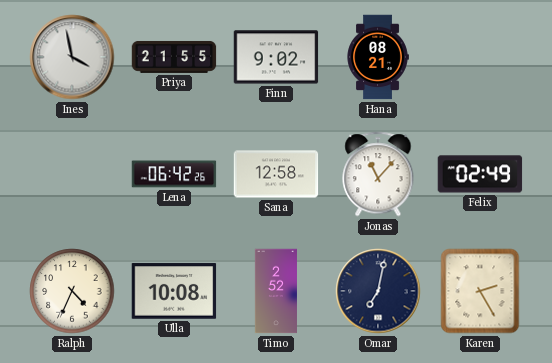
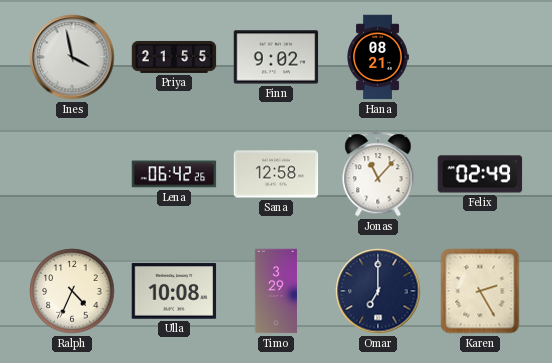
Timo: 2:52 -> 3:29 (276, 291)
Omar: 7:02 -> 7:00 (378, 291)
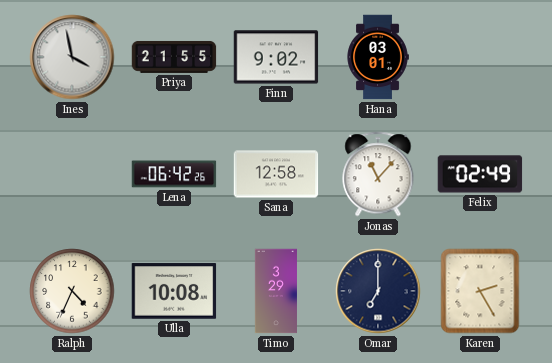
Hana: 08:21 -> 03:01 (378, 57)
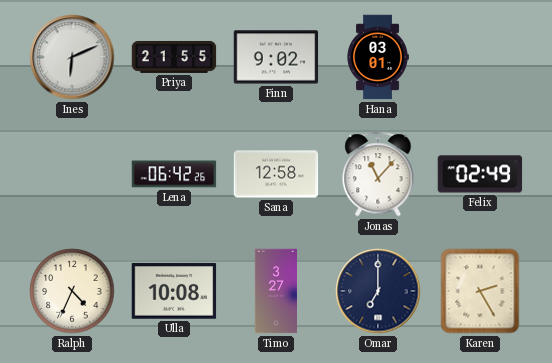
Ines: 3:58 -> 6:11 (72, 57)
Timo: 3:29 -> 3:27 (276, 291)
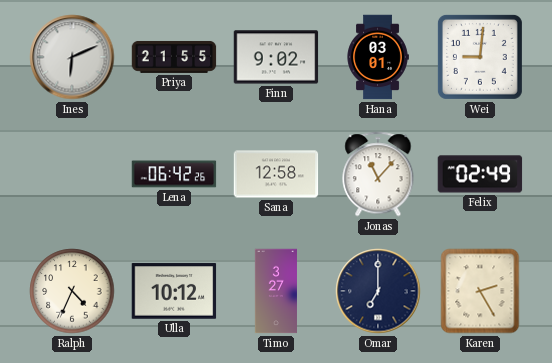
Wei: none -> 9:01 (480, 57)
Ulla: 10:08 -> 10:12 (174, 291)
